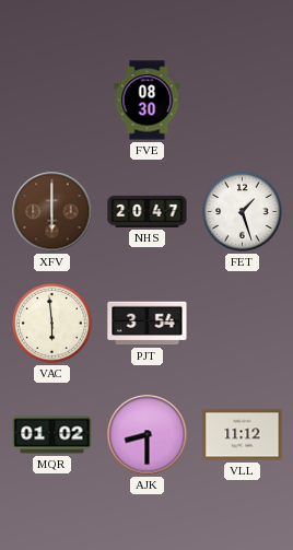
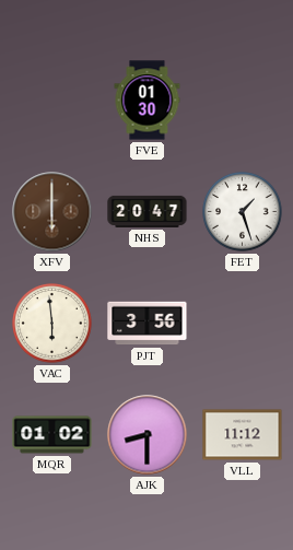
FVE: 08:30 -> 01:30 (148, 101)
PJT: 3:54 -> 3:56 (148, 324)
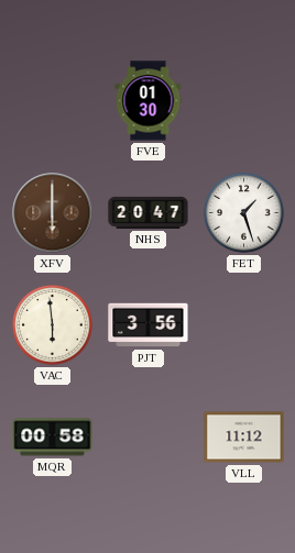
MQR: 01:02 -> 00:58 (53, 438)
AJK: 8:30 -> none (148, 435)
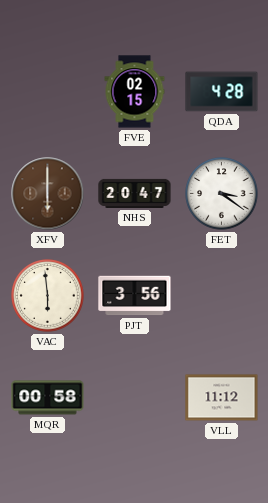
FVE: 01:30 -> 02:15 (135, 92)
QDA: none -> 4:28 (222, 92)
FET: 1:27 -> 3:21 (222, 194)
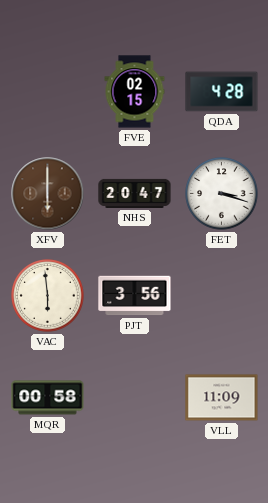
FET: 3:21 -> 3:18 (222, 194)
VLL: 11:12 -> 11:09 (222, 398)
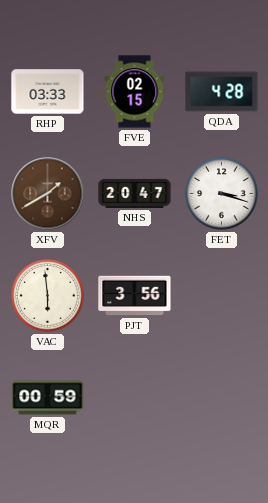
RHP: none -> 03:33 (48, 92)
XFV: 6:00 -> 1:40 (48, 194)
MQR: 00:58 -> 00:59 (48, 398)
VLL: 11:09 -> none (222, 398)
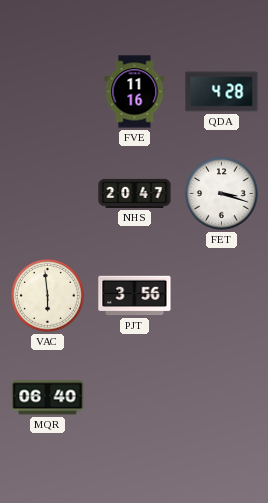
RHP: 03:33 -> none (48, 92)
FVE: 02:15 -> 11:16 (135, 92)
XFV: 1:40 -> none (48, 194)
MQR: 00:59 -> 06:40 (48, 398)
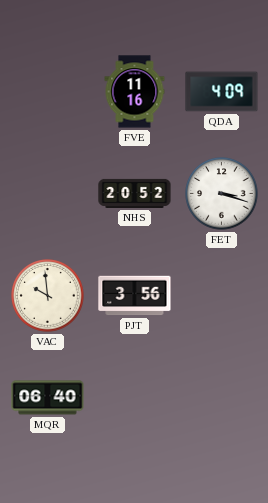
QDA: 4:28 -> 4:09 (222, 92)
NHS: 20:47 -> 20:52 (135, 193)
VAC: 5:59 -> 9:59 (48, 296)
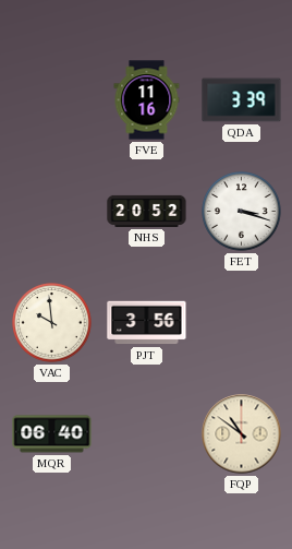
QDA: 4:09 -> 3:39 (242, 100)
FQP: none -> 10:51 (242, 434)
